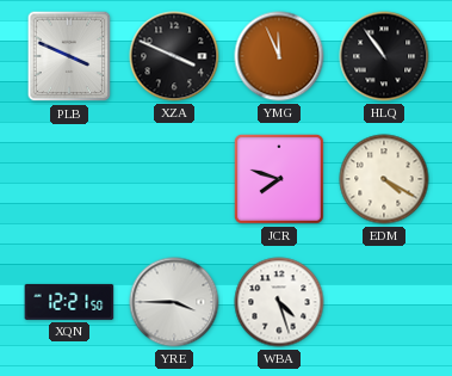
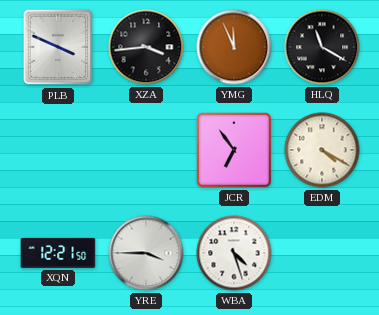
XZA: 3:49 -> 3:44 (146, 47)
HLQ: 10:54 -> 11:20 (322, 47)
JCR: 7:48 -> 6:54 (234, 150)
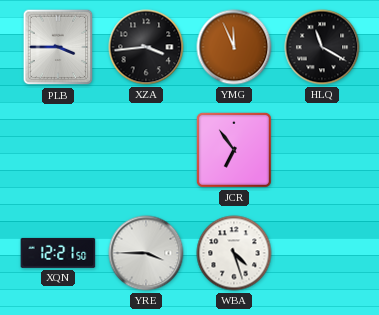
PLB: 3:49 -> 3:45 (58, 47)
EDM: 4:20 -> none (322, 150)
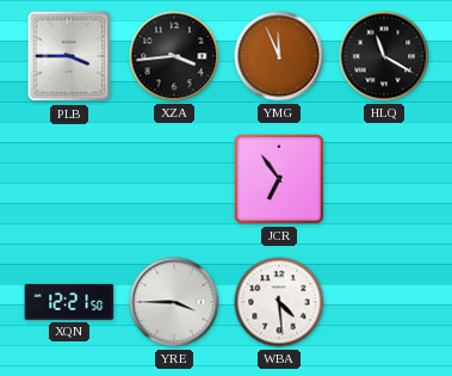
WBA: 4:27 -> 4:29 (279, 302)
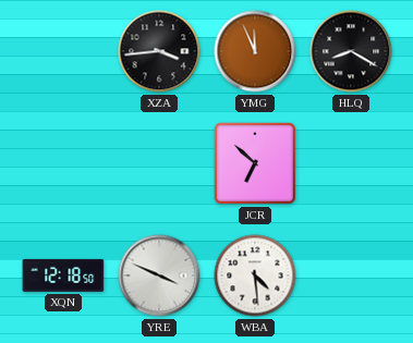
PLB: 3:45 -> none (69, 56)
HLQ: 11:20 -> 8:20 (351, 51)
JCR: 6:54 -> 6:52 (255, 163)
XQN: 12:21 -> 12:18 (63, 275)
YRE: 3:45 -> 3:49 (159, 275)
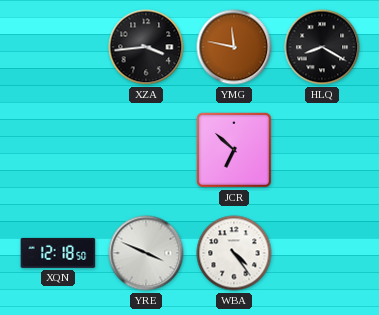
YMG: 11:56 -> 11:47 (234, 47)
WBA: 4:29 -> 4:24 (234, 253)
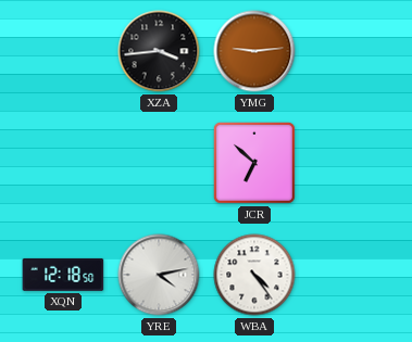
YMG: 11:47 -> 9:14 (254, 51)
HLQ: 8:20 -> none (322, 47)
YRE: 3:49 -> 4:13 (159, 275)
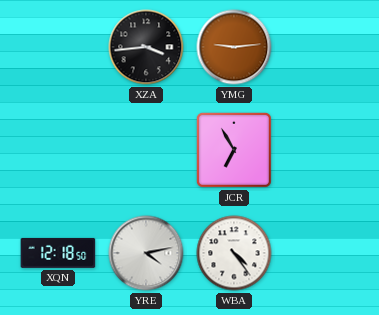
JCR: 6:52 -> 6:55 (234, 150)
